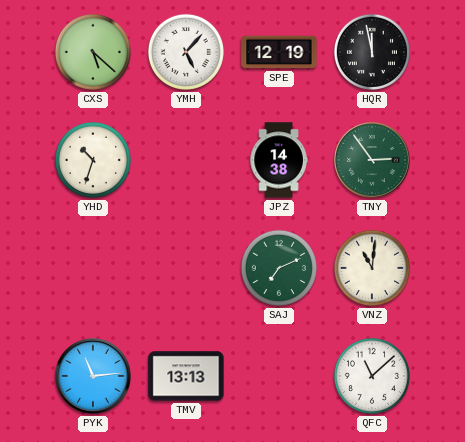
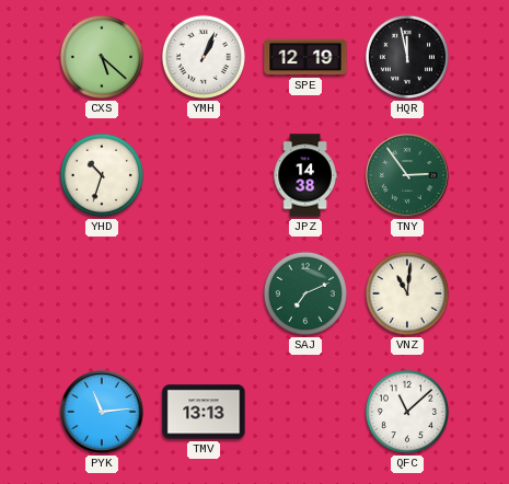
YMH: 5:07 -> 1:04 (204, 57)
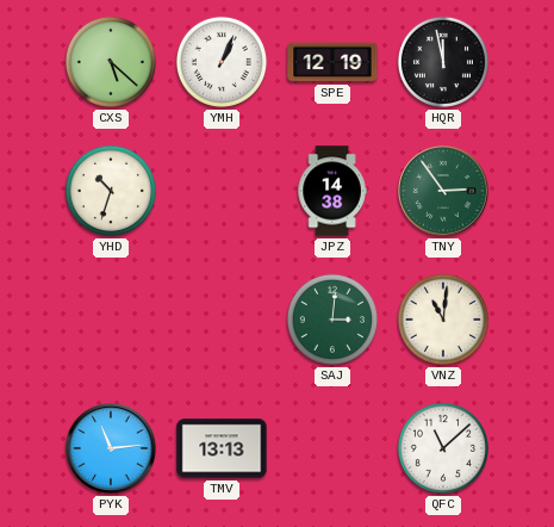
SAJ: 7:11 -> 3:01 (332, 320)
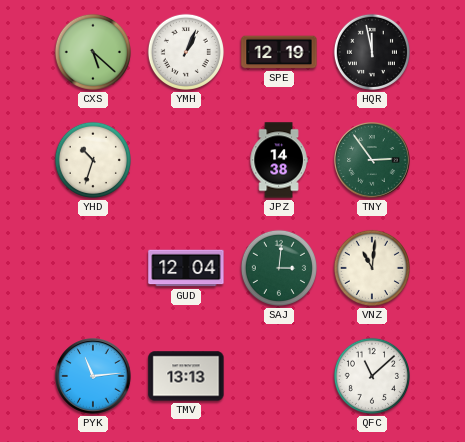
GUD: none -> 12:04 (186, 268)
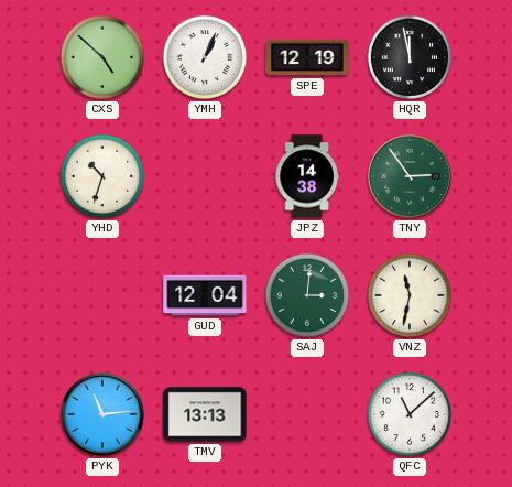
CXS: 5:22 -> 4:52 (102, 57)
VNZ: 11:01 -> 11:32 (410, 295)
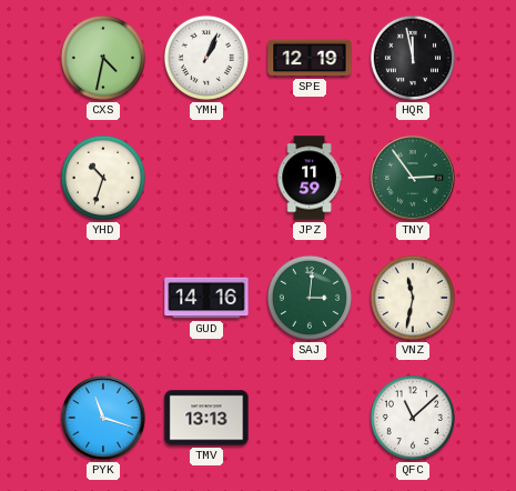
CXS: 4:52 -> 4:32 (103, 58)
JPZ: 14:38 -> 11:59 (310, 178)
GUD: 12:04 -> 14:16 (206, 298)
PYK: 11:14 -> 11:18 (103, 418)
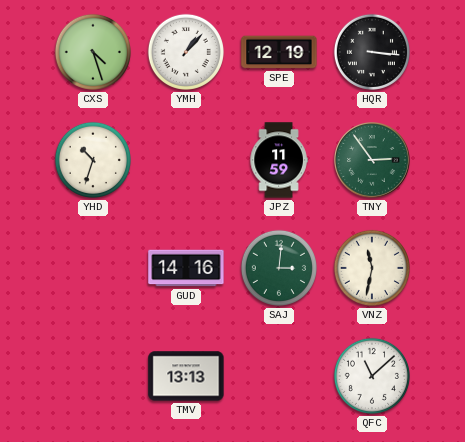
CXS: 4:32 -> 4:27 (93, 52)
YMH: 1:04 -> 1:07 (186, 52)
HQR: 11:58 -> 3:16 (372, 52)
PYK: 11:18 -> none (103, 418)
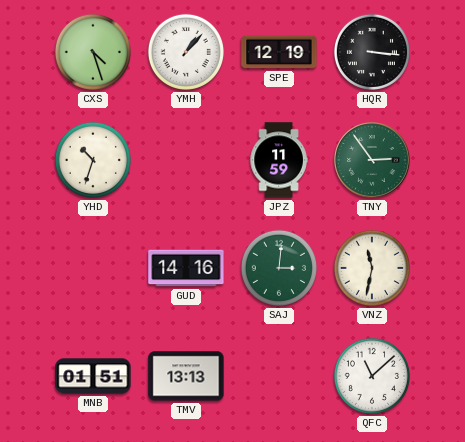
MNB: none -> 01:51 (93, 376)
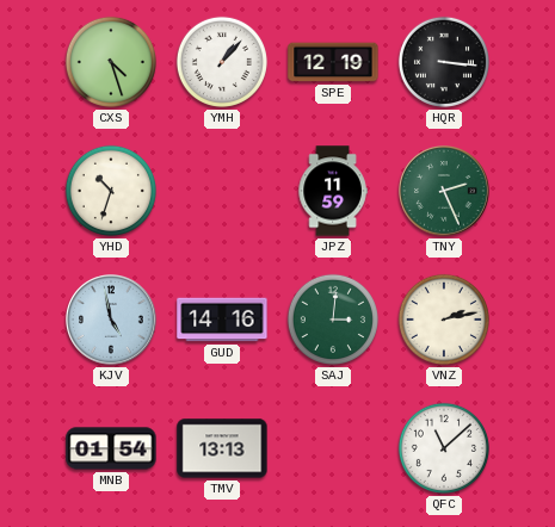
TNY: 2:54 -> 2:26 (444, 191)
KJV: none -> 4:58 (111, 320)
VNZ: 11:32 -> 2:13 (444, 320)
MNB: 01:51 -> 01:54 (111, 448)
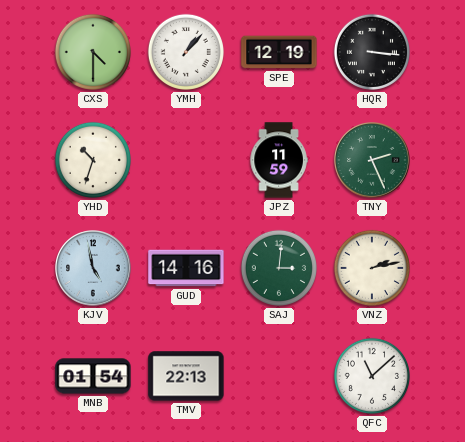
CXS: 4:27 -> 4:30 (93, 52)
TMV: 13:13 -> 22:13 (186, 376)
